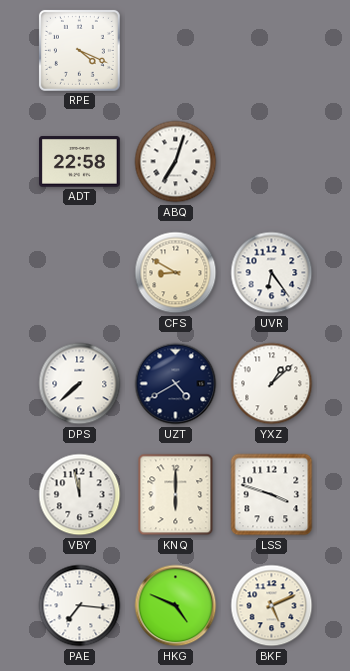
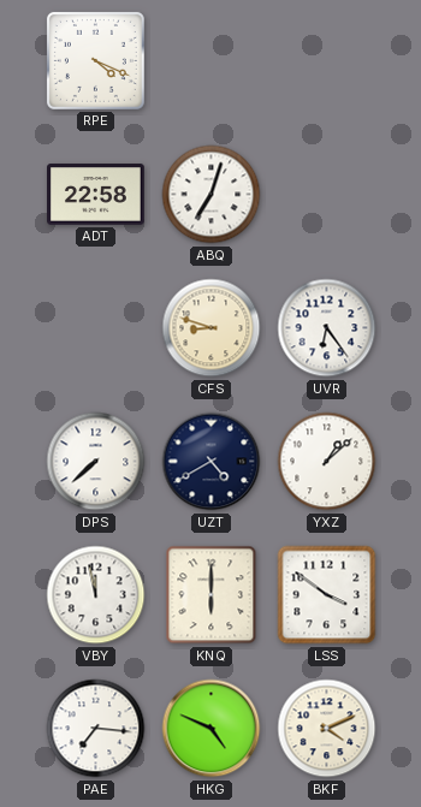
CFS: 8:50 -> 8:48 (212, 328)
LSS: 3:48 -> 3:51 (327, 595)
BKF: 5:11 -> 4:11 (327, 729)
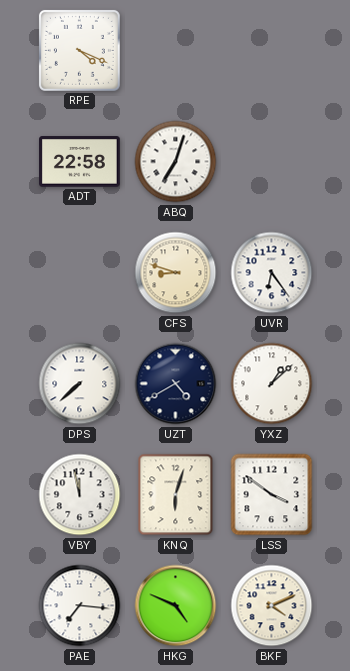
KNQ: 6:00 -> 6:03 (176, 495)
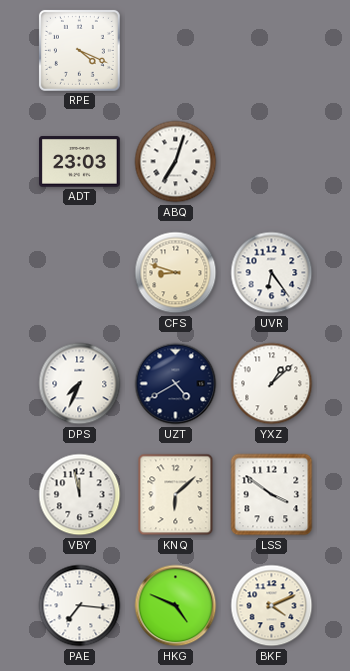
ADT: 22:58 -> 23:03 (80, 162)
DPS: 7:38 -> 7:34 (80, 384)
KNQ: 6:03 -> 6:08 (176, 495)
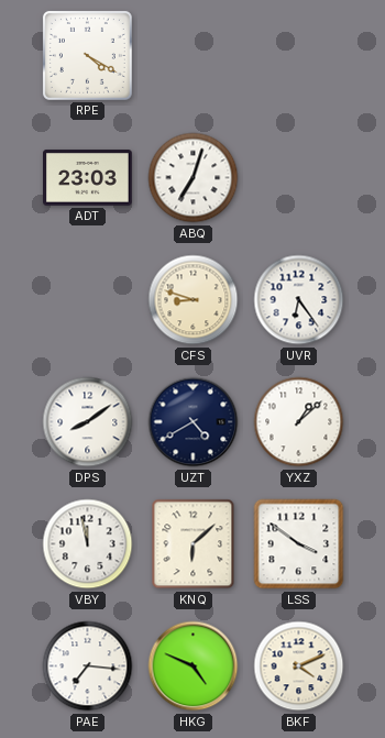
RPE: 4:19 -> 4:20 (87, 55)
DPS: 7:34 -> 8:09 (88, 422)
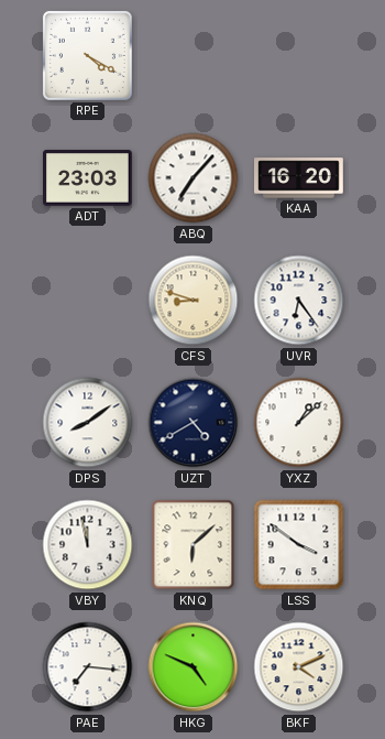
ABQ: 7:03 -> 7:07 (194, 178)
KAA: none -> 16:20 (299, 178)
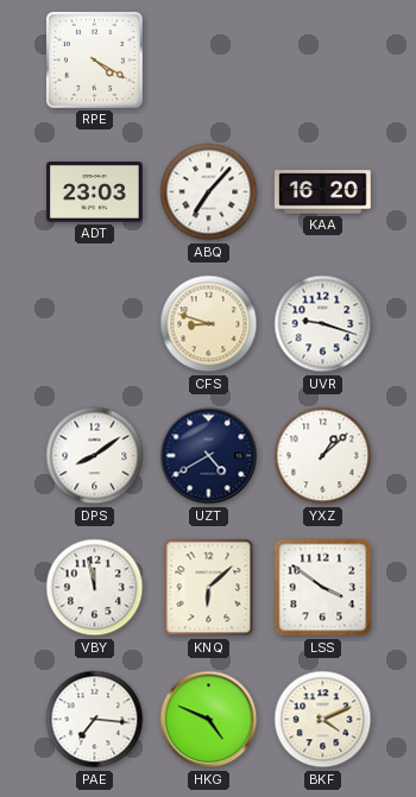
UVR: 6:24 -> 9:18 (323, 324)
